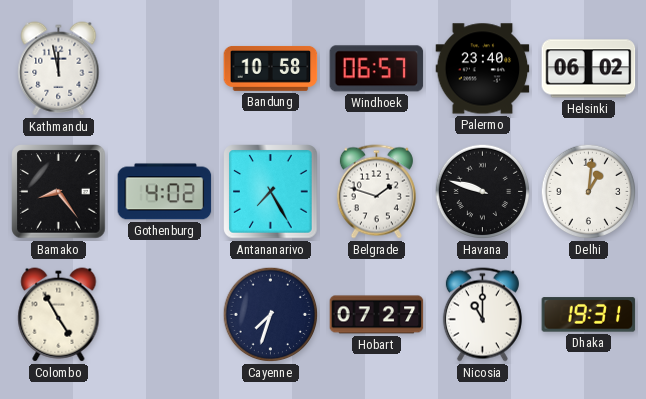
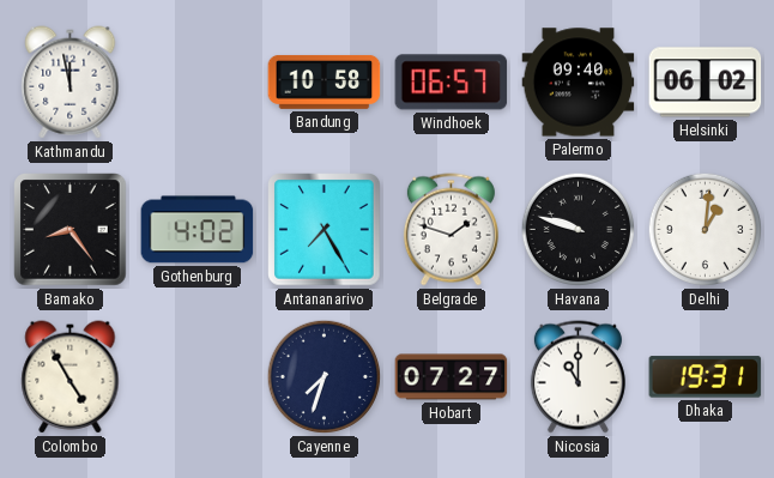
Palermo: 23:40 -> 09:40 (579, 83)
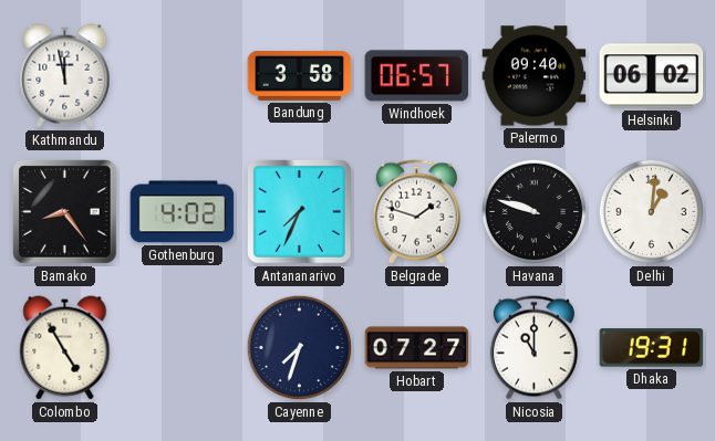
Bandung: 10:58 -> 3:58 (300, 75)
Antananarivo: 7:25 -> 7:34 (300, 212)
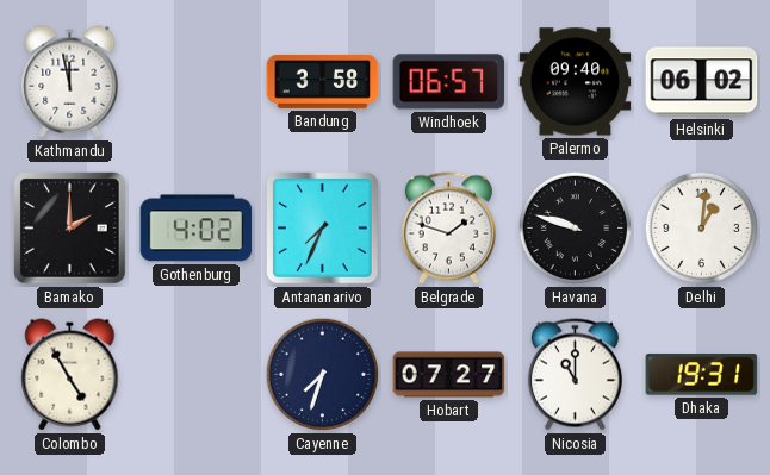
Bamako: 8:24 -> 2:00 (70, 229)
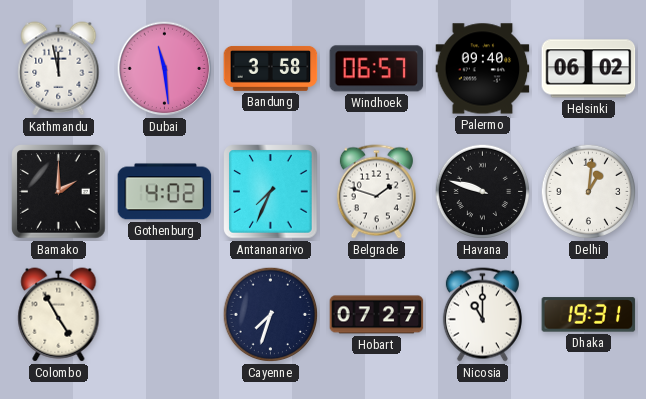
Dubai: none -> 11:29 (165, 69)
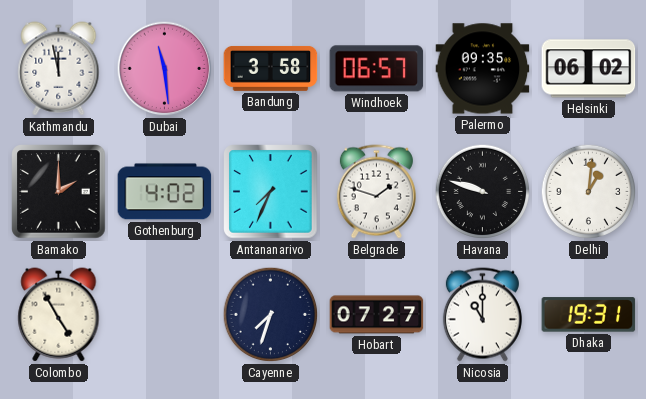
Palermo: 09:40 -> 09:35 (483, 69)
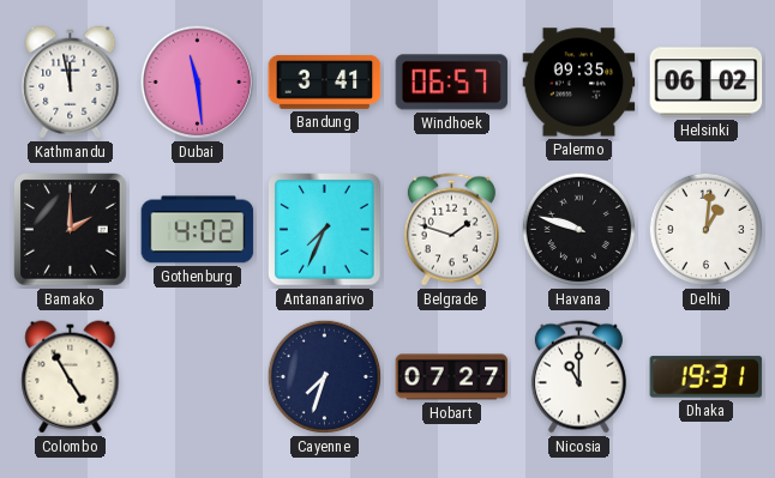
Bandung: 3:58 -> 3:41 (325, 81)
